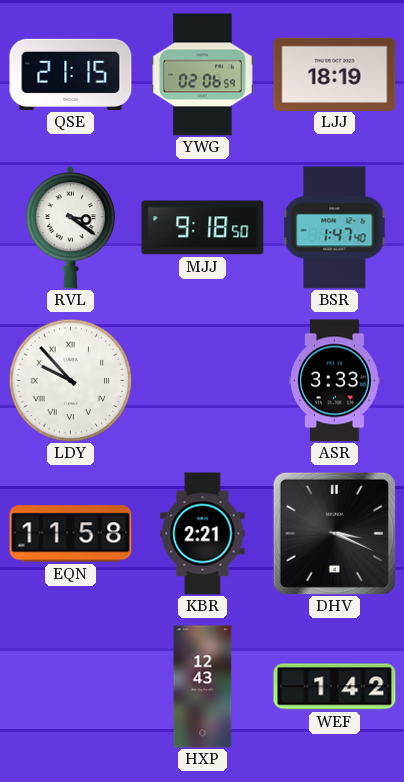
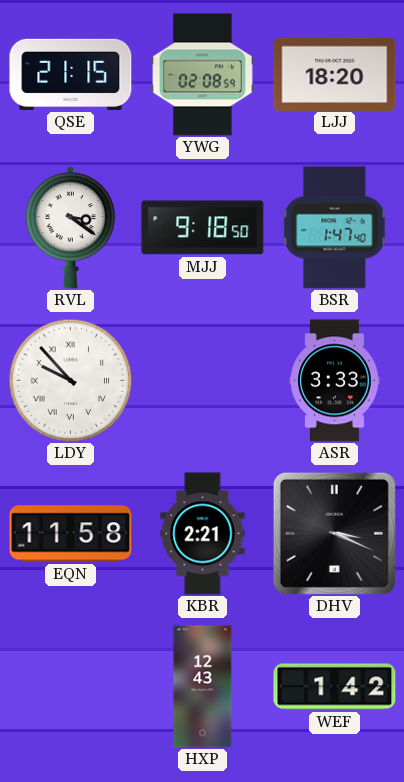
YWG: 02:06 -> 02:08 (203, 75)
LJJ: 18:19 -> 18:20 (335, 74)
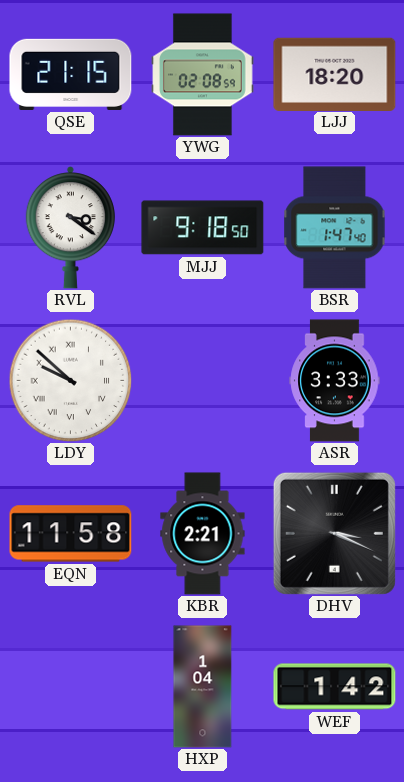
LDY: 9:53 -> 9:52 (70, 380)
HXP: 12:43 -> 1:04 (203, 687)
